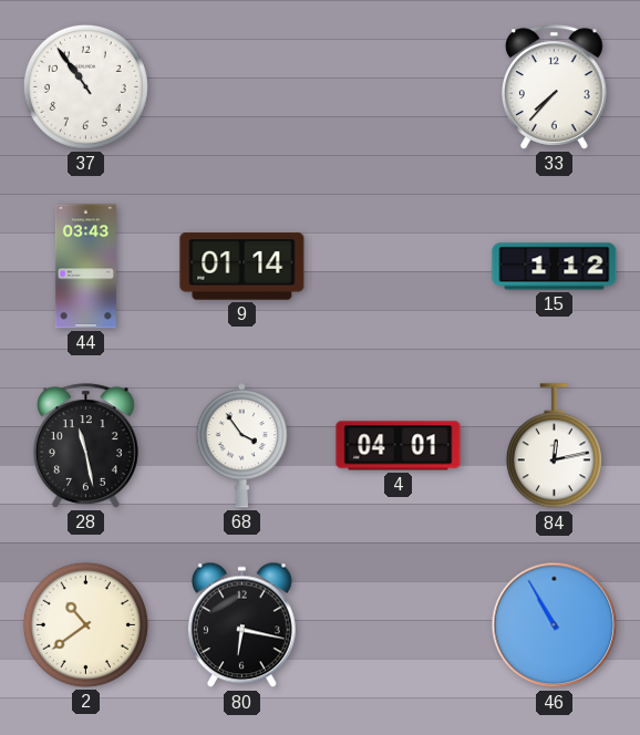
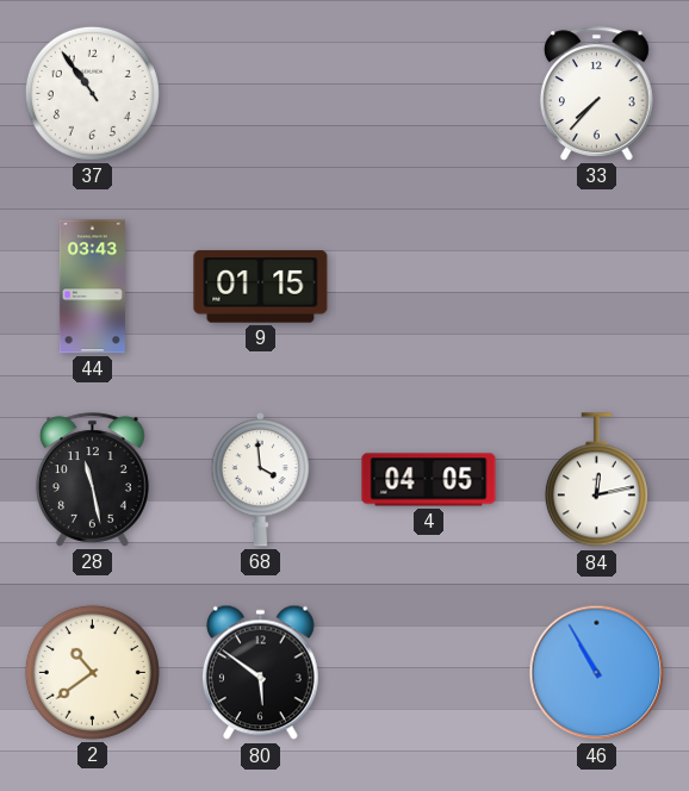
9: 01:14 -> 01:15 (261, 287)
15: 1:12 -> none (555, 267)
68: 3:54 -> 3:59 (261, 480)
4: 04:01 -> 04:05 (429, 480)
80: 6:17 -> 5:51 (260, 673)
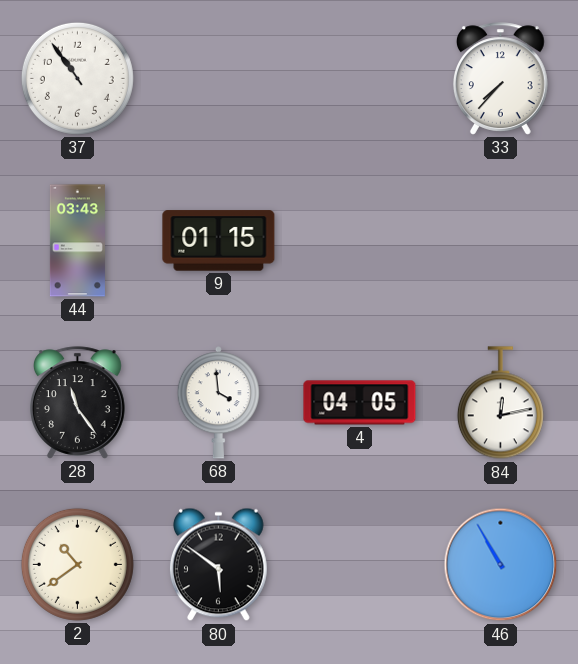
28: 11:28 -> 11:24 (77, 403)
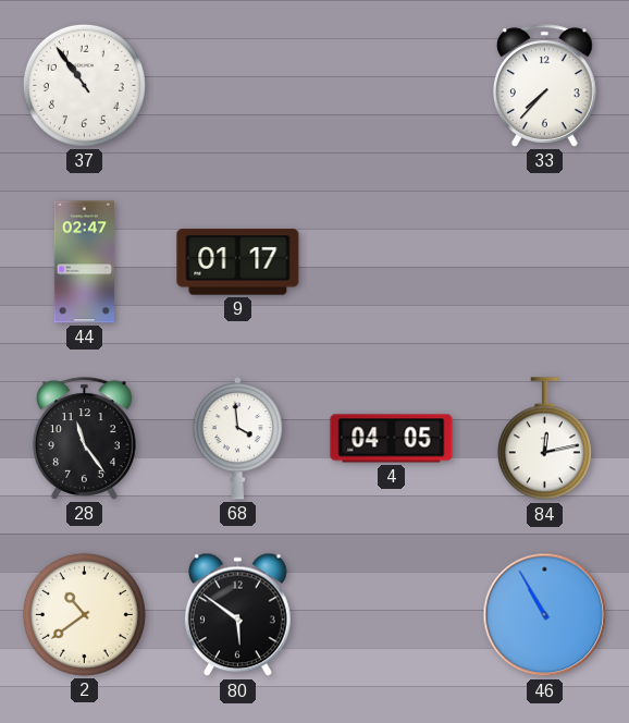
44: 03:43 -> 02:47 (84, 262)
9: 01:15 -> 01:17 (238, 262)
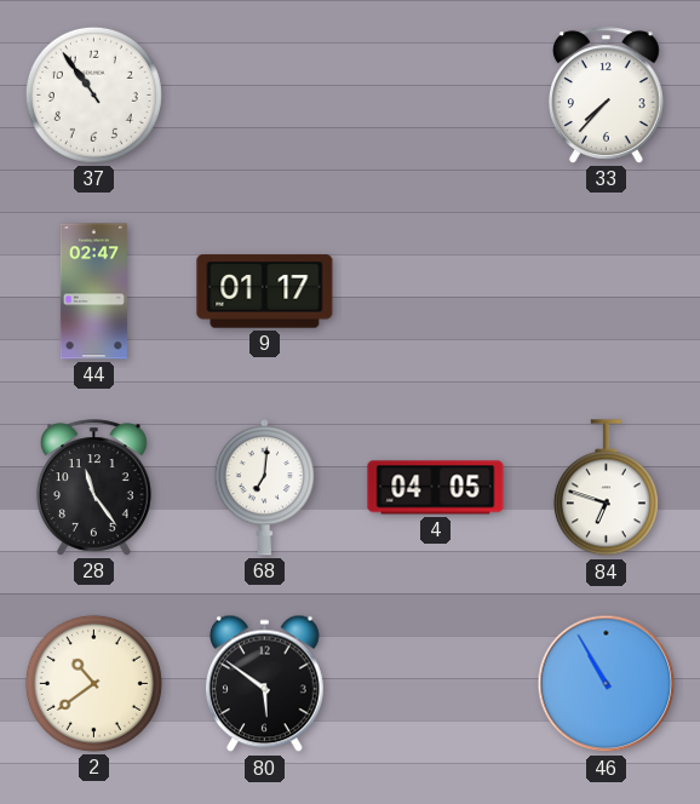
68: 3:59 -> 7:01 (265, 488)
84: 12:13 -> 6:48 (606, 488)
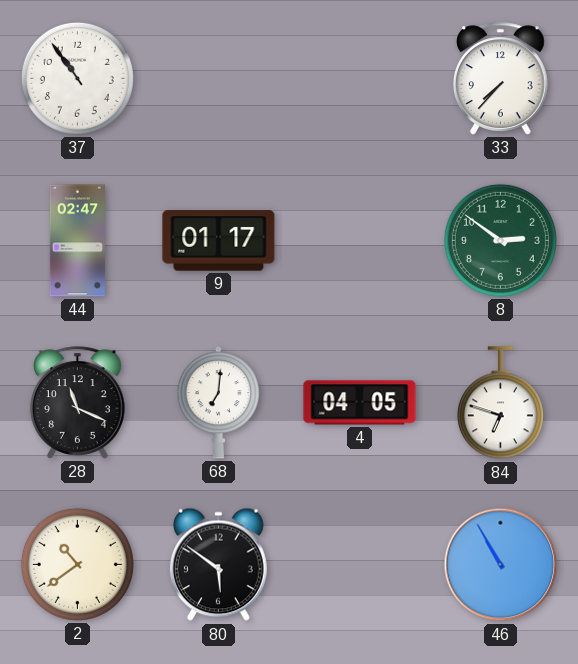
8: none -> 2:51 (500, 240)
28: 11:24 -> 11:19 (77, 403)
